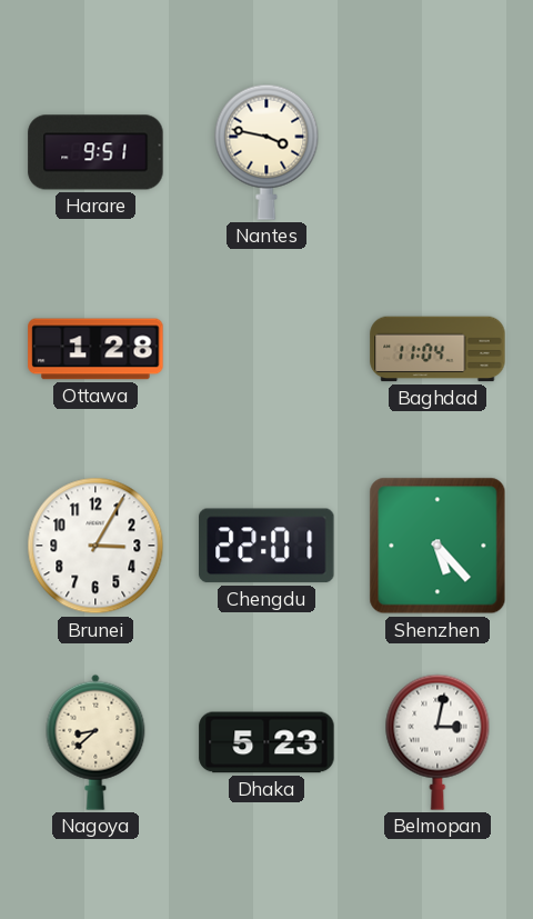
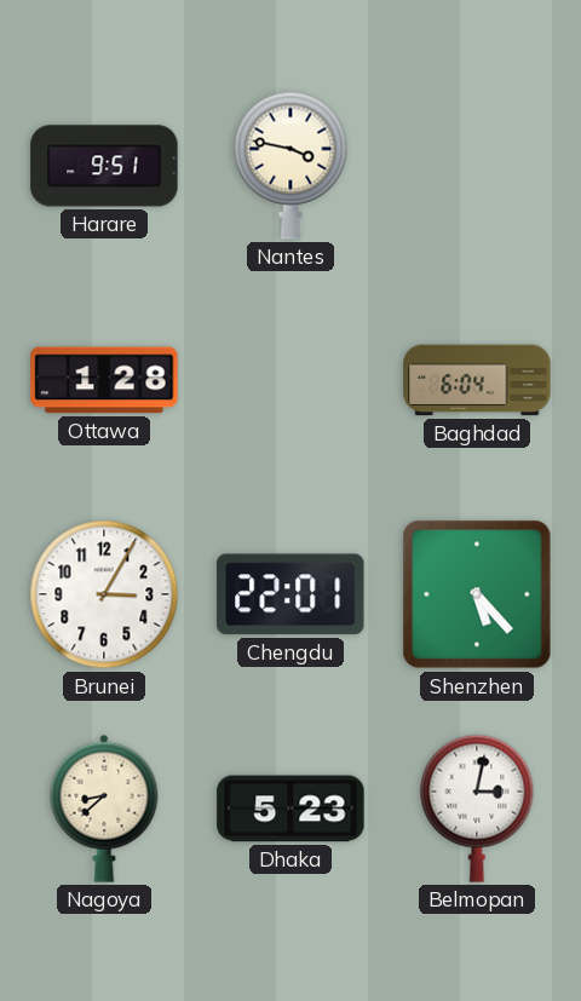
Baghdad: 11:04 -> 6:04 (477, 380)
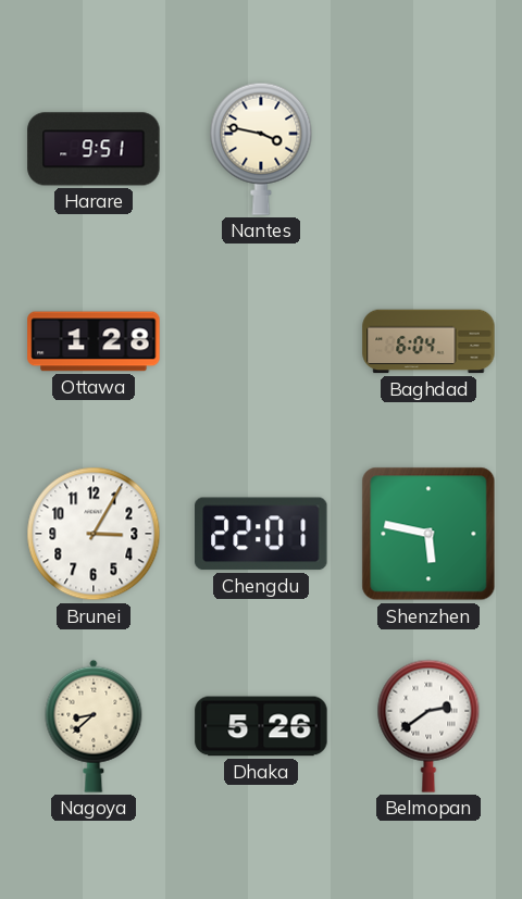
Shenzhen: 5:23 -> 5:47 (428, 534)
Dhaka: 5:23 -> 5:26 (261, 726)
Belmopan: 3:02 -> 2:39 (428, 726)
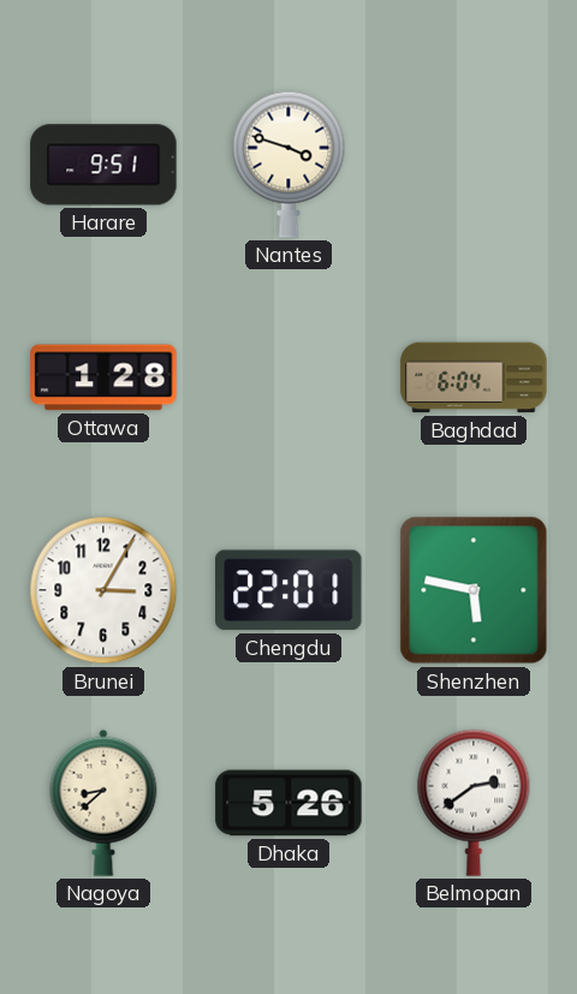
Nantes: 3:47 -> 3:48 (288, 165)
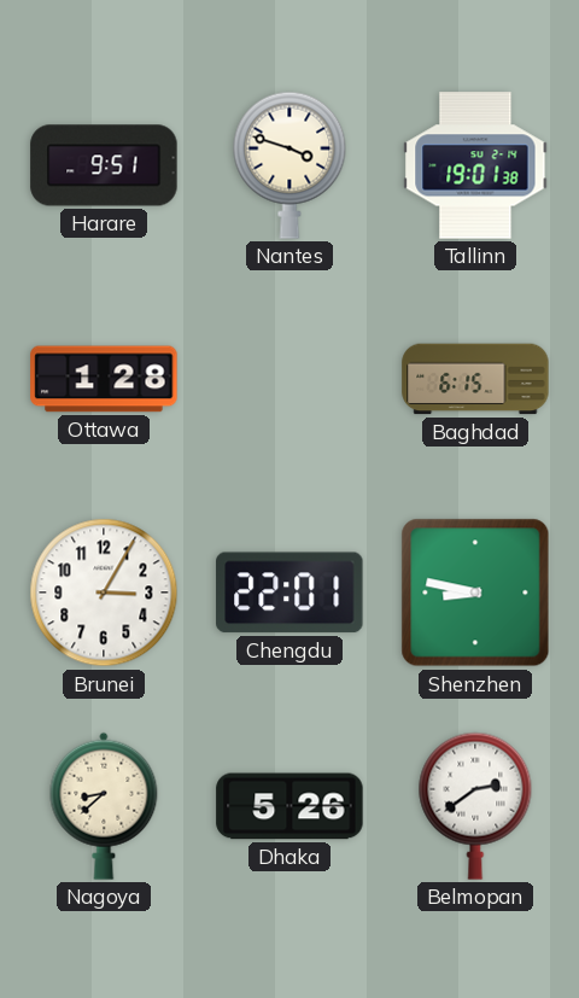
Tallinn: none -> 19:01 (475, 165)
Baghdad: 6:04 -> 6:15 (475, 379)
Shenzhen: 5:47 -> 8:47 (475, 593)
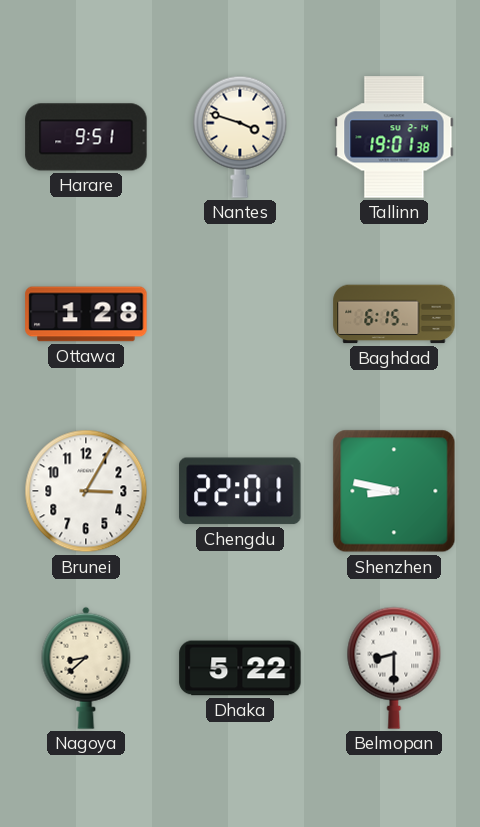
Dhaka: 5:26 -> 5:22 (240, 668)
Belmopan: 2:39 -> 8:30 (394, 668)
